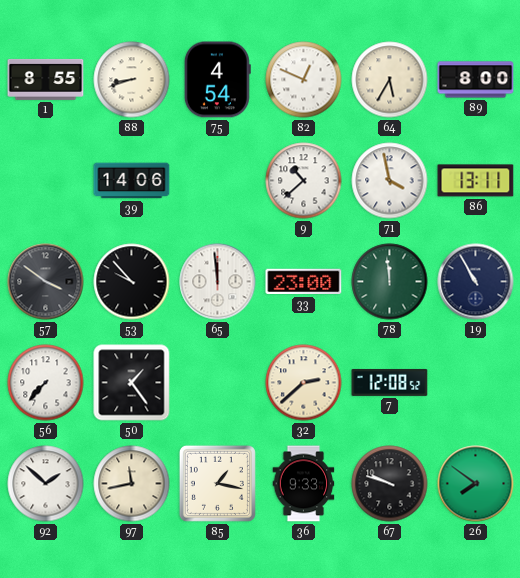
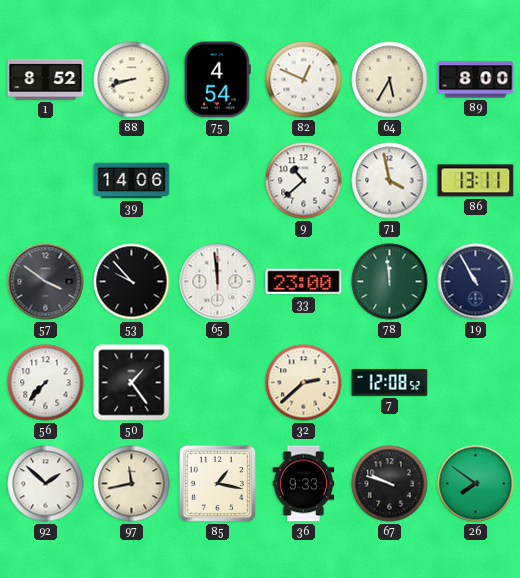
1: 8:55 -> 8:52 (46, 79)
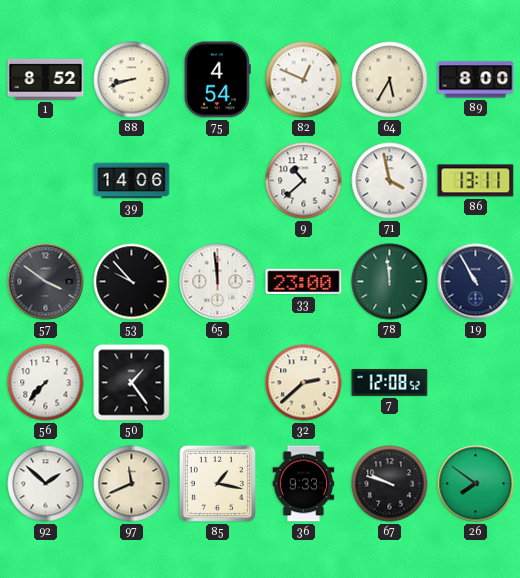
97: 11:43 -> 11:41 (132, 484)
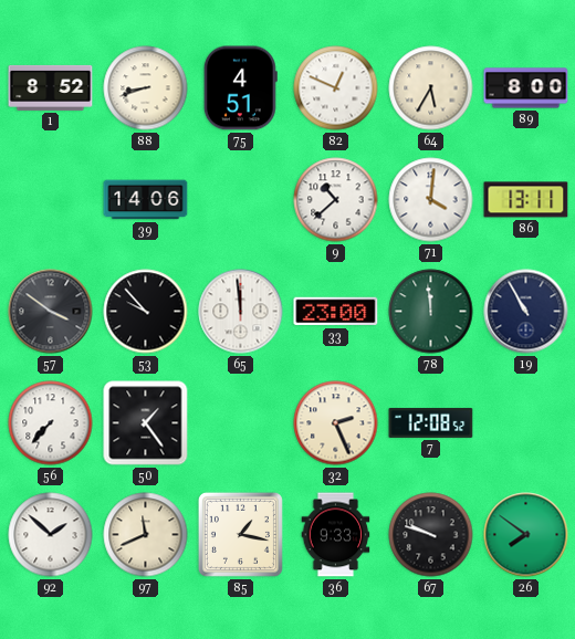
75: 4:54 -> 4:51 (240, 88)
71: 3:58 -> 4:01 (431, 200)
32: 2:38 -> 2:26 (336, 423)
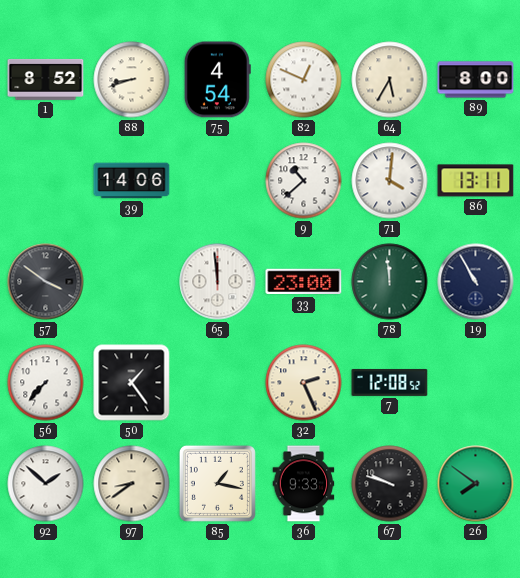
75: 4:51 -> 4:54 (217, 80)
53: 9:53 -> none (146, 312)
97: 11:41 -> 8:39 (132, 484)
